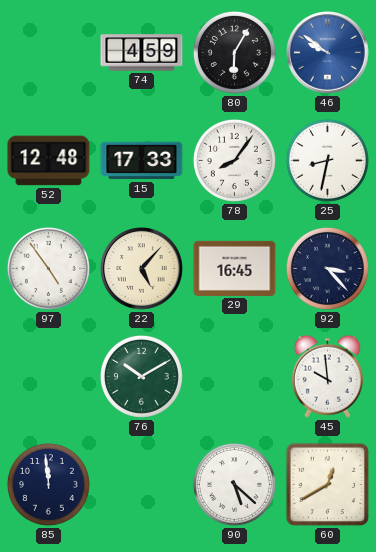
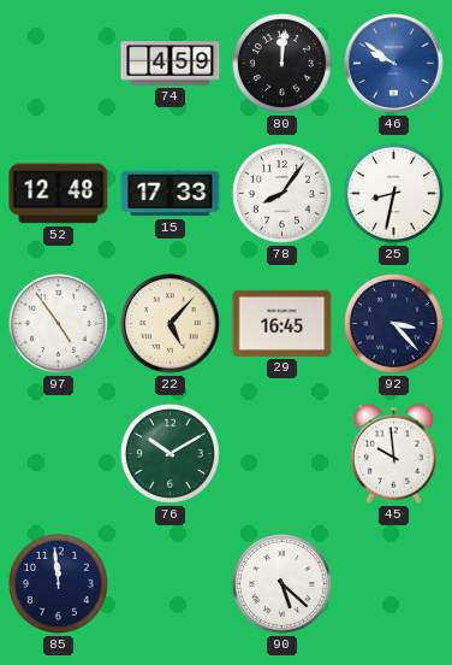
80: 6:05 -> 12:01 (281, 63)
60: 12:40 -> none (327, 484)
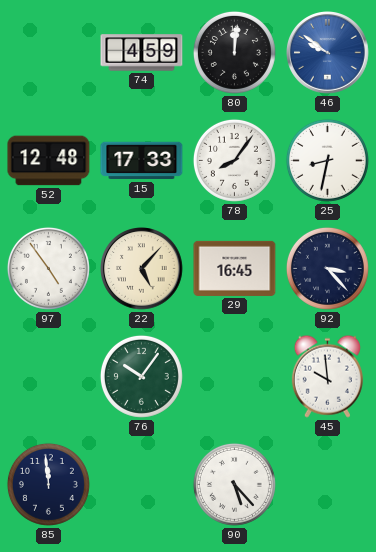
76: 10:10 -> 10:06 (141, 376)
90: 5:22 -> 5:23 (234, 484)
